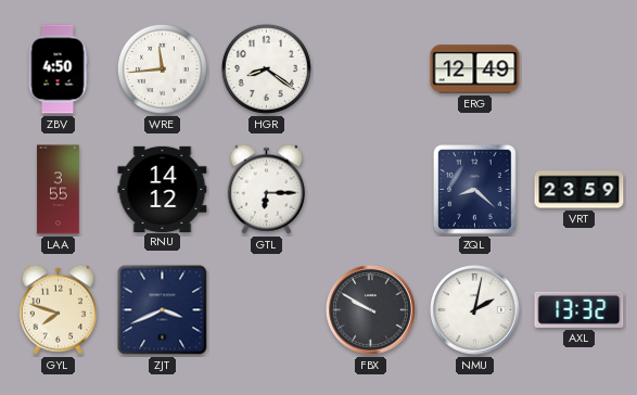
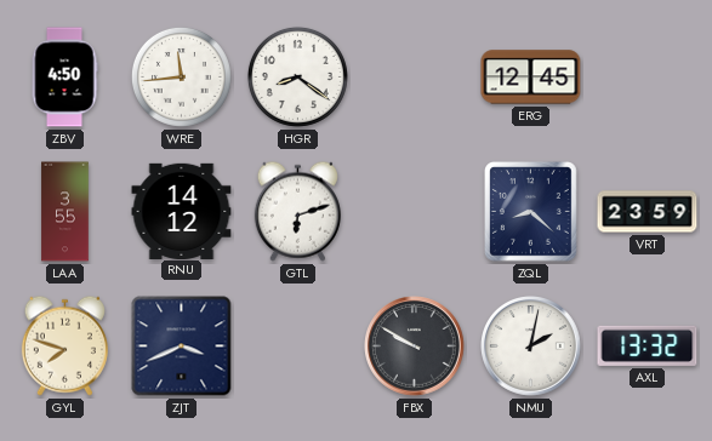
ERG: 12:49 -> 12:45 (531, 78)
GTL: 6:15 -> 6:12 (297, 211)
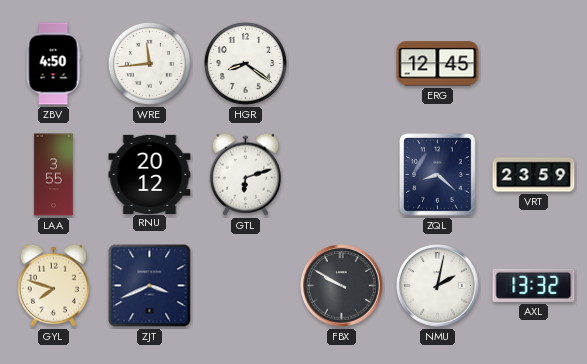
RNU: 14:12 -> 20:12 (150, 174)
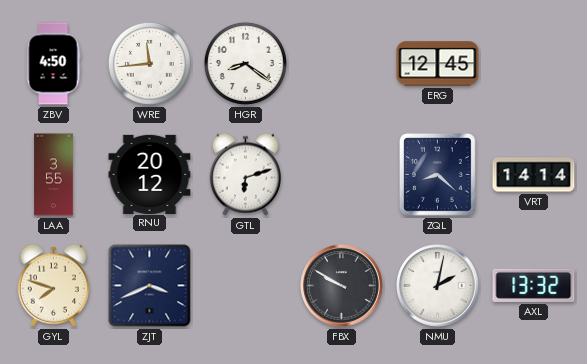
VRT: 23:59 -> 14:14 (534, 175)
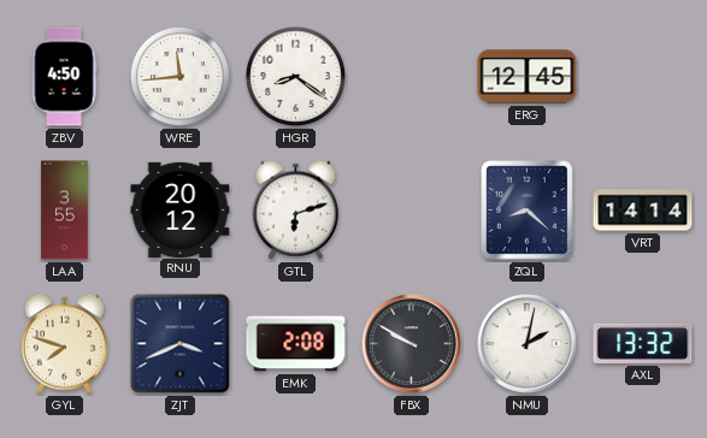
EMK: none -> 2:08 (296, 344)
